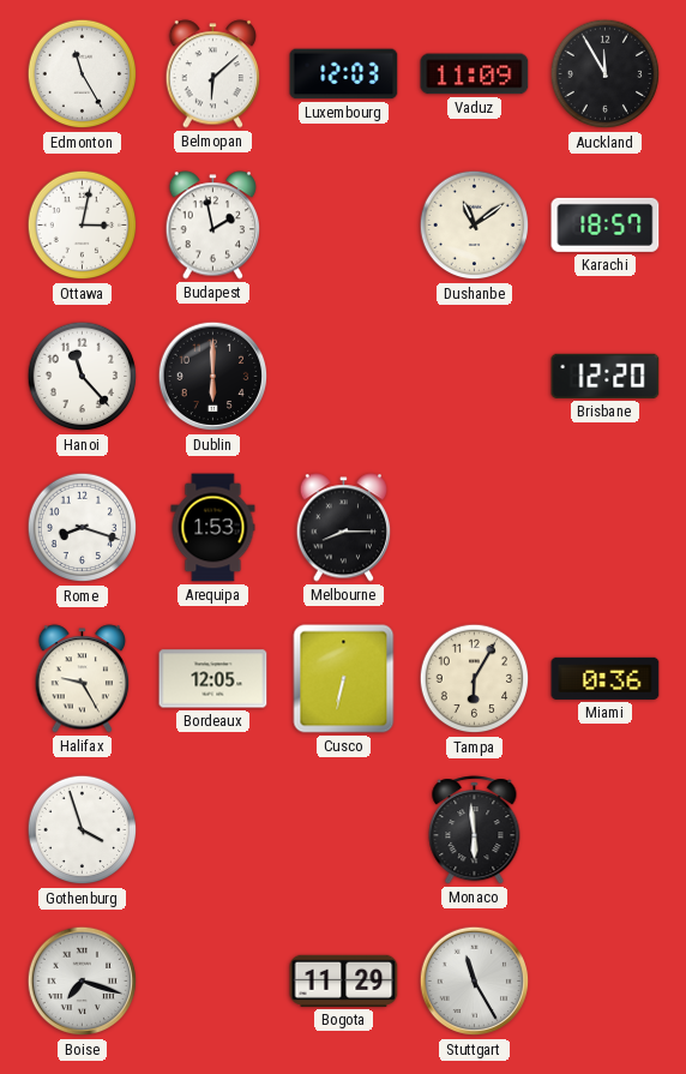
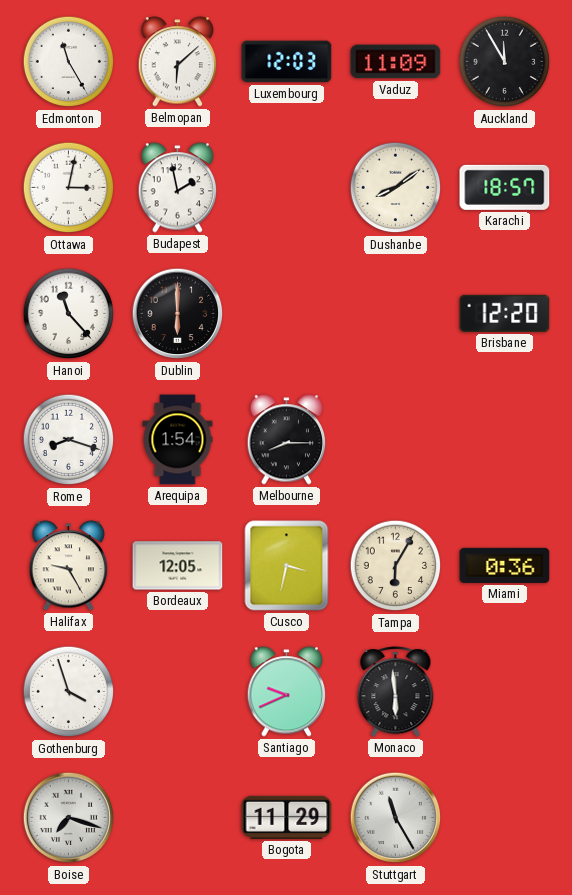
Dushanbe: 11:09 -> 8:09 (396, 188)
Arequipa: 1:53 -> 1:54 (178, 440)
Cusco: 6:32 -> 3:32 (287, 566)
Santiago: none -> 9:41 (287, 692)
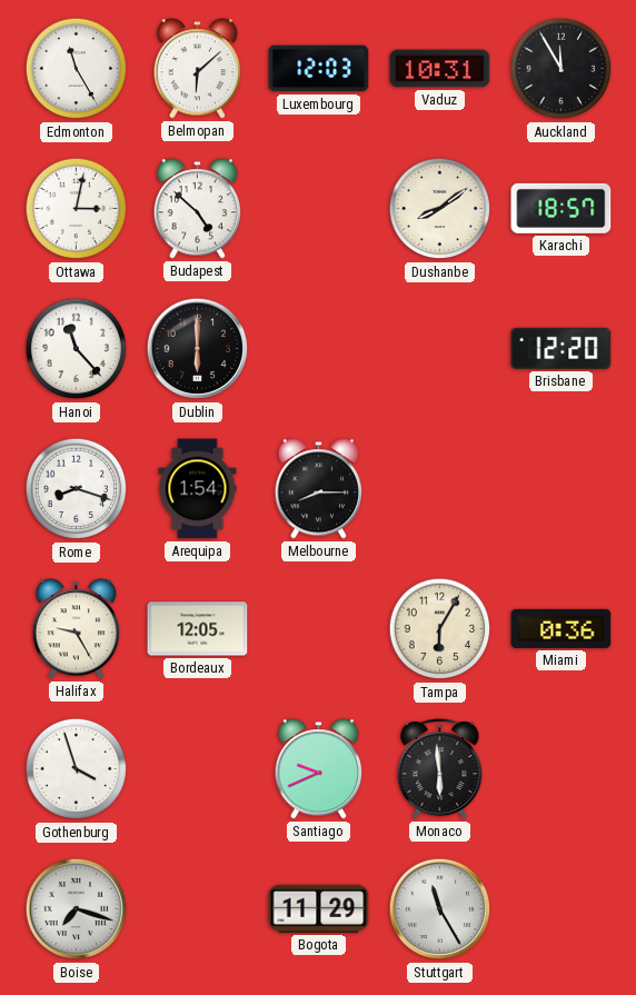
Vaduz: 11:09 -> 10:31 (440, 69)
Budapest: 1:58 -> 4:52 (198, 209)
Cusco: 3:32 -> none (287, 566)
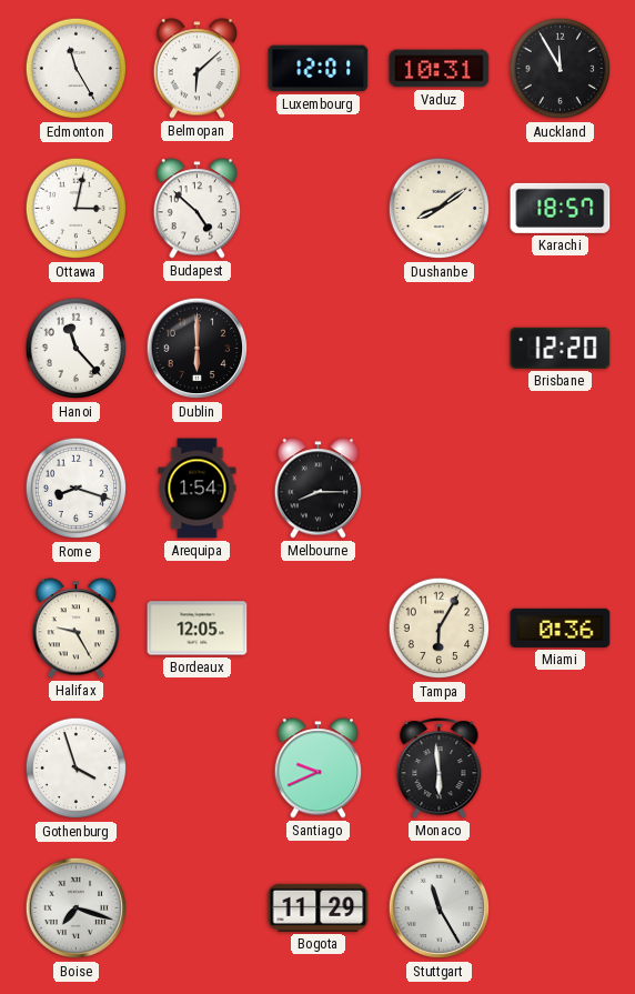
Luxembourg: 12:03 -> 12:01 (319, 69)
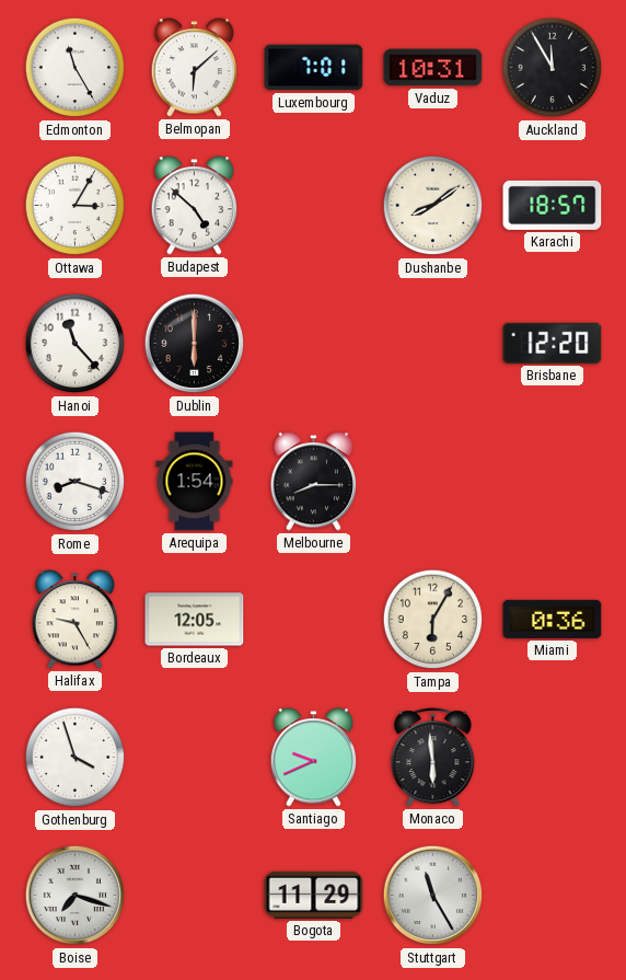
Luxembourg: 12:01 -> 7:01 (314, 68)
Ottawa: 3:02 -> 3:05 (76, 206)
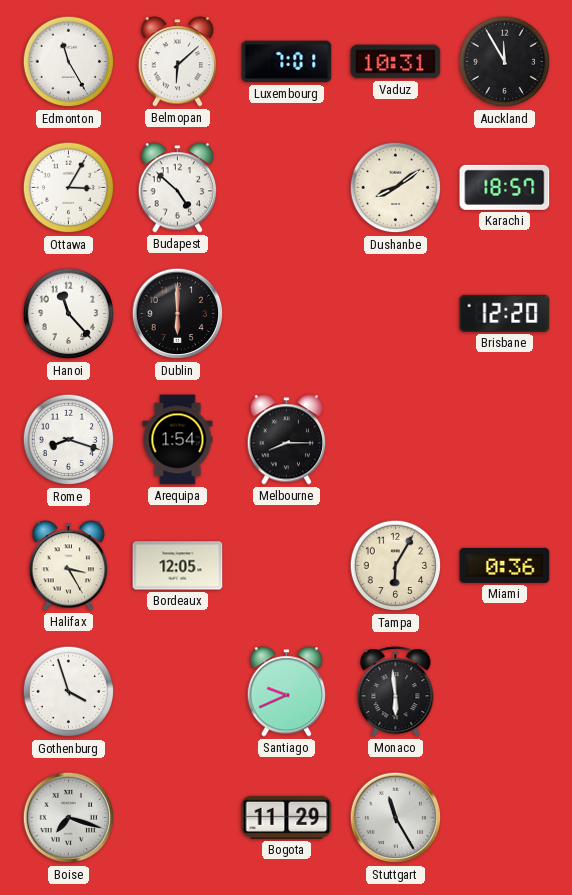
Halifax: 9:25 -> 3:25 (69, 566)
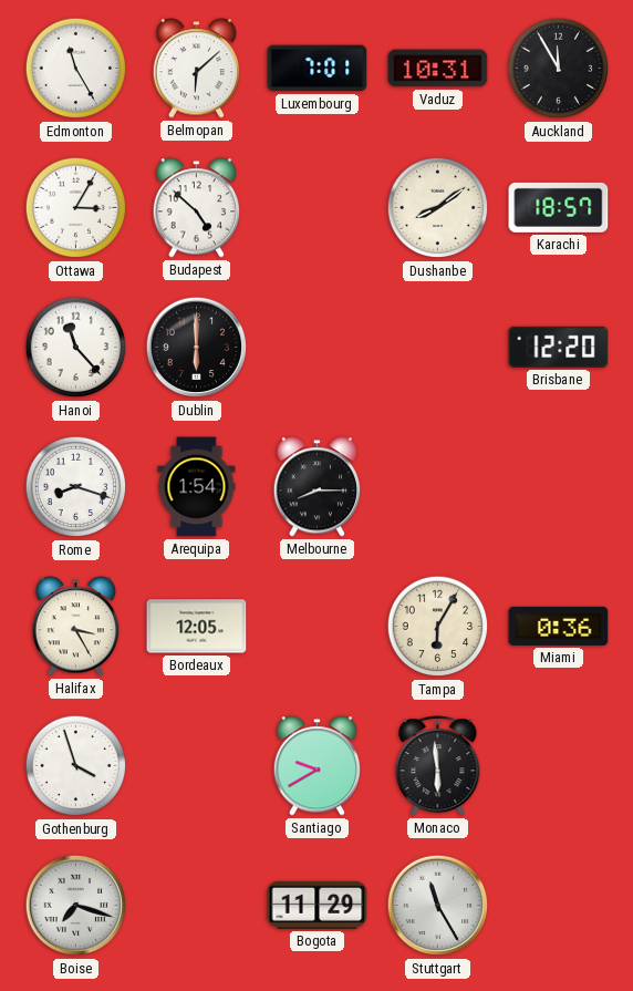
Santiago: 9:41 -> 9:40 (318, 766)
